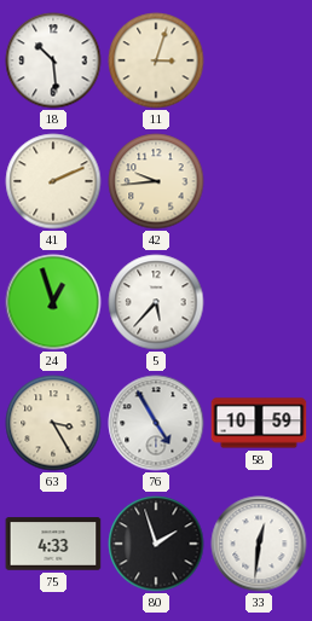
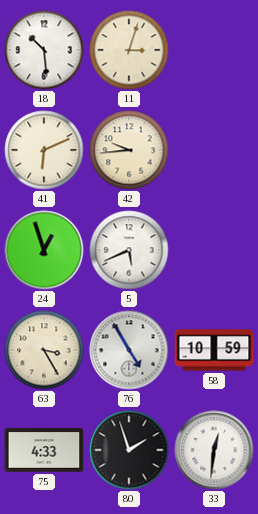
41: 2:11 -> 6:11 (44, 150)
5: 5:37 -> 5:41 (129, 250)
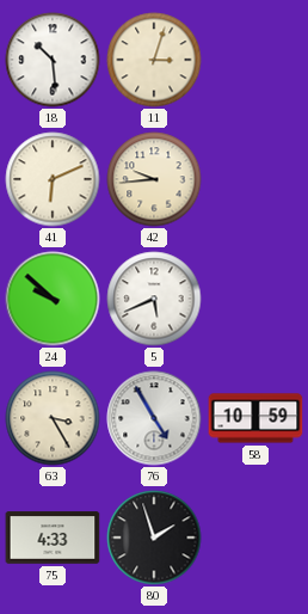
24: 12:57 -> 9:52 (53, 299)
33: 12:31 -> none (214, 450)
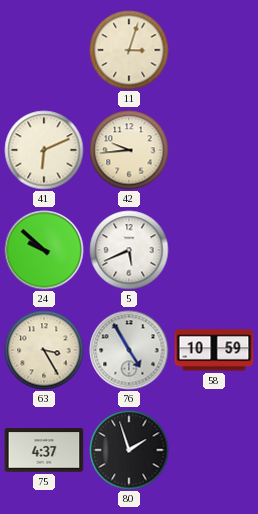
18: 10:29 -> none (53, 60)
75: 4:33 -> 4:37 (44, 450)
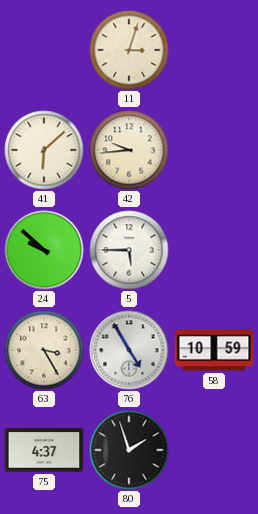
41: 6:11 -> 6:08 (44, 150)
5: 5:41 -> 5:45 (129, 250)
